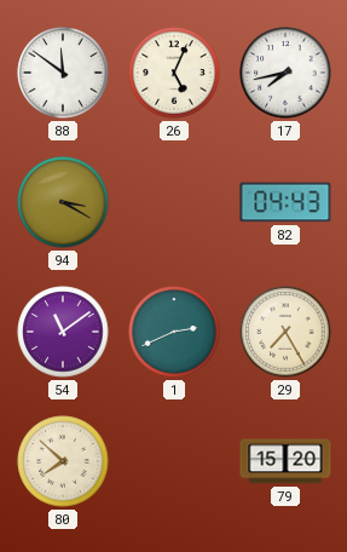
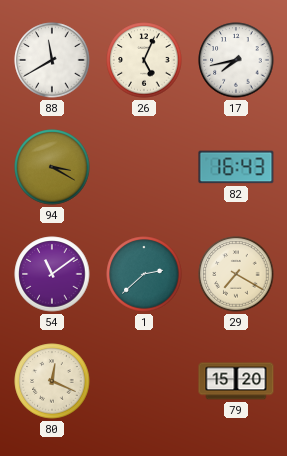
88: 11:51 -> 11:40 (52, 60)
82: 04:43 -> 16:43 (236, 167)
1: 2:41 -> 2:38 (144, 274)
29: 7:25 -> 7:20 (236, 274)
80: 7:52 -> 12:19 (52, 381)
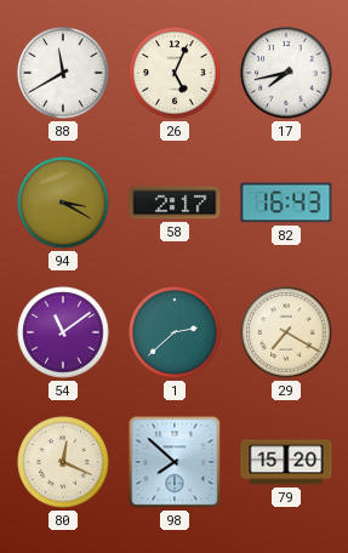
58: none -> 2:17 (175, 203)
98: none -> 7:52 (175, 462)
